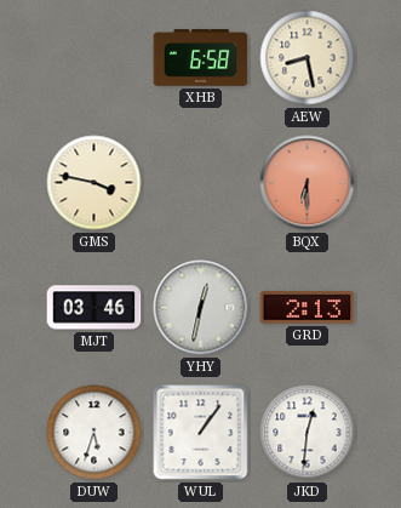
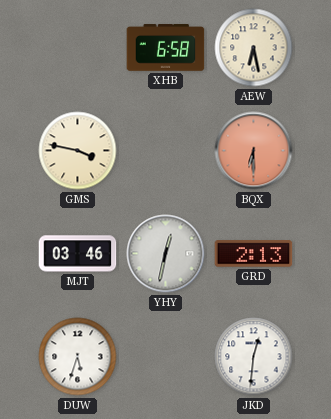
AEW: 8:28 -> 6:28 (254, 48)
WUL: 1:06 -> none (201, 433)
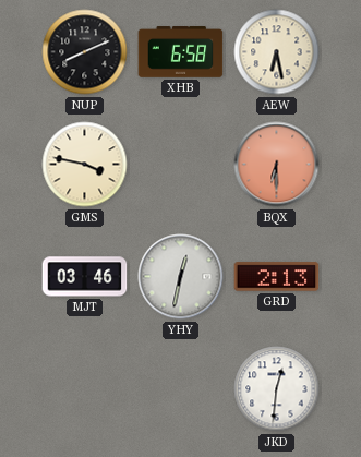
NUP: none -> 8:11 (85, 52)
DUW: 5:33 -> none (78, 357)
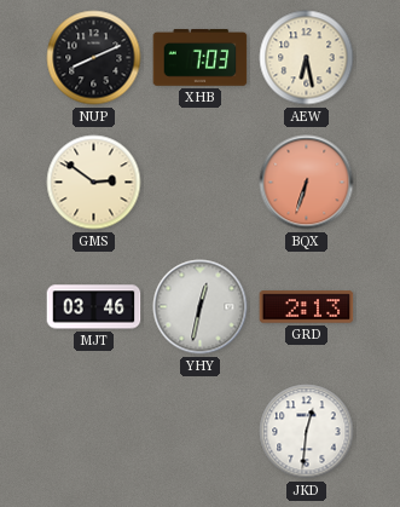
XHB: 6:58 -> 7:03 (201, 58)
GMS: 3:47 -> 2:51 (94, 183)
BQX: 6:30 -> 6:33 (307, 183)
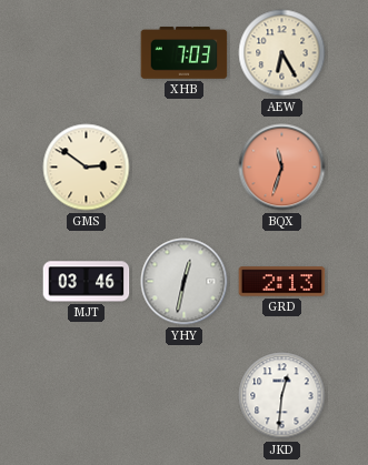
NUP: 8:11 -> none (94, 58)
AEW: 6:28 -> 6:25 (282, 53)
BQX: 6:33 -> 11:33 (282, 168)
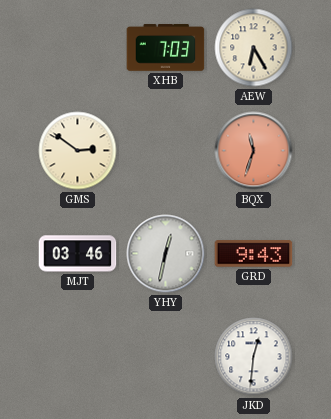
GRD: 2:13 -> 9:43 (254, 254)
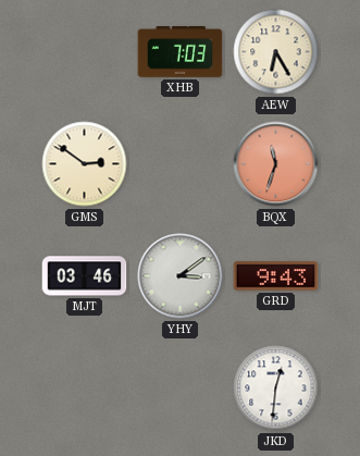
YHY: 12:32 -> 3:09 (181, 276)
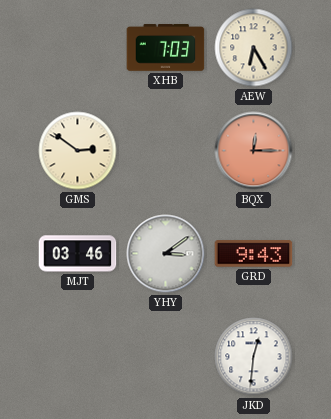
BQX: 11:33 -> 12:15 (254, 151)
